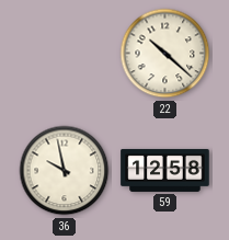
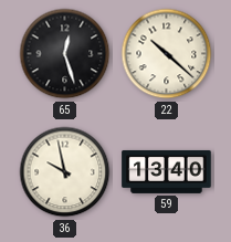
65: none -> 12:27 (65, 54)
59: 12:58 -> 13:40 (167, 171)
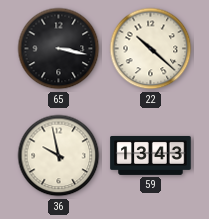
65: 12:27 -> 3:17 (59, 49)
59: 13:40 -> 13:43 (151, 155)
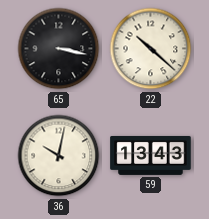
36: 9:58 -> 10:02 (59, 156)
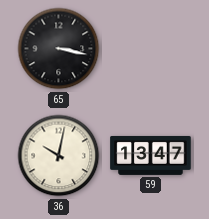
22: 10:22 -> none (151, 49)
59: 13:43 -> 13:47 (151, 155)
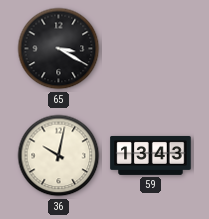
65: 3:17 -> 3:20 (59, 49)
59: 13:47 -> 13:43 (151, 155)
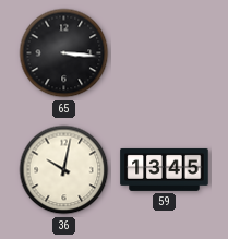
65: 3:20 -> 3:16 (64, 53)
59: 13:43 -> 13:45 (165, 169)
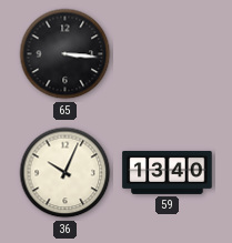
36: 10:02 -> 10:04 (65, 173)
59: 13:45 -> 13:40 (168, 172)
